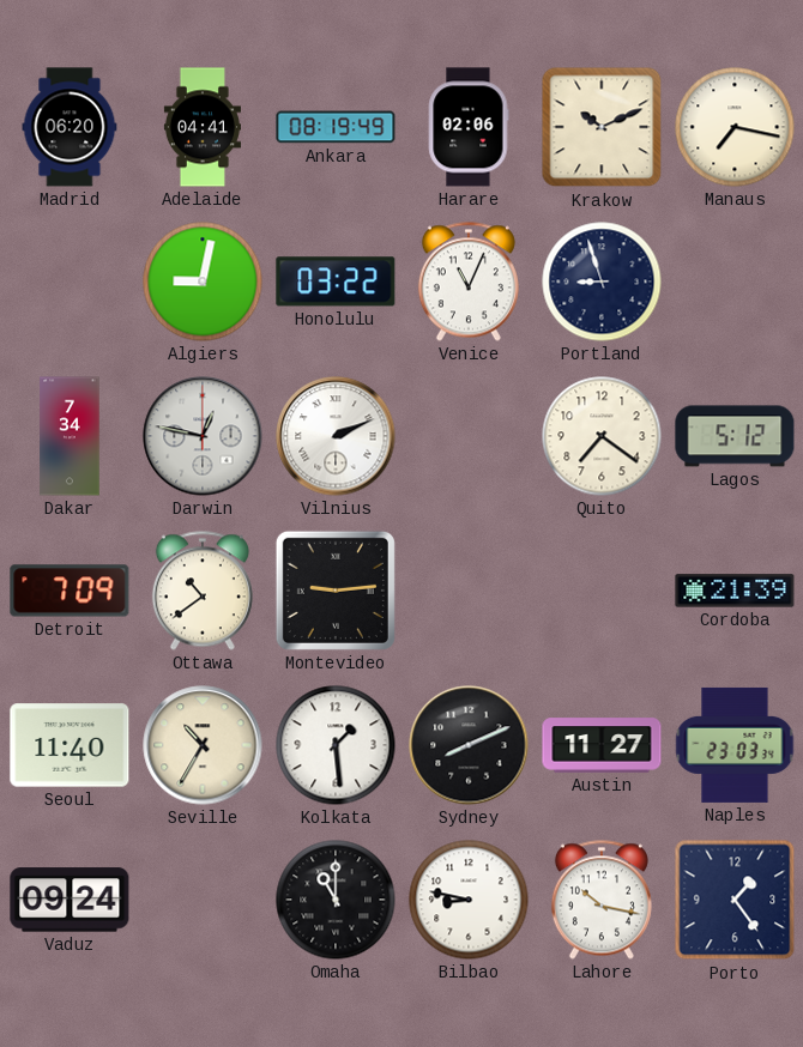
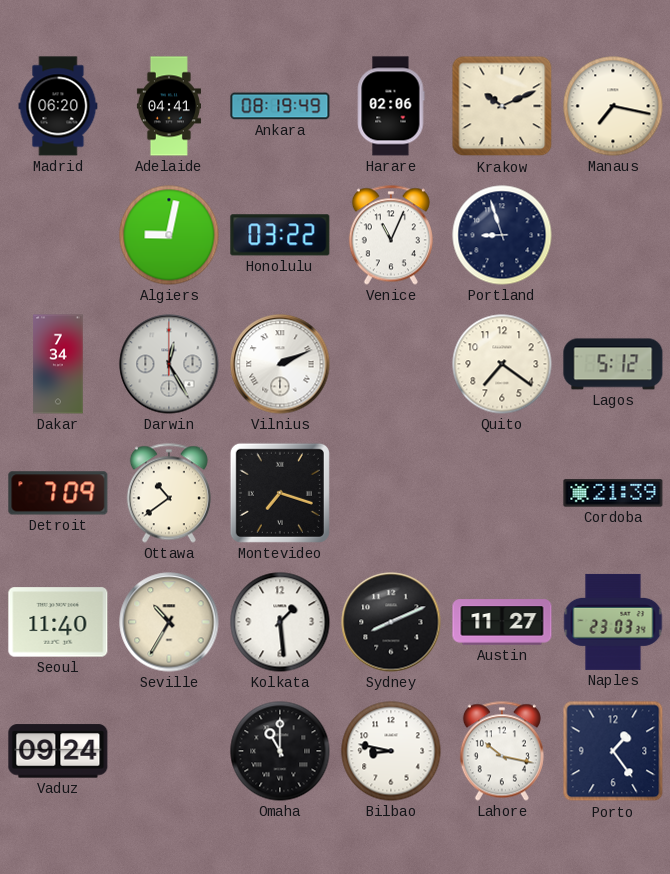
Darwin: 12:47 -> 12:25 (169, 364)
Montevideo: 9:14 -> 7:18 (280, 493)
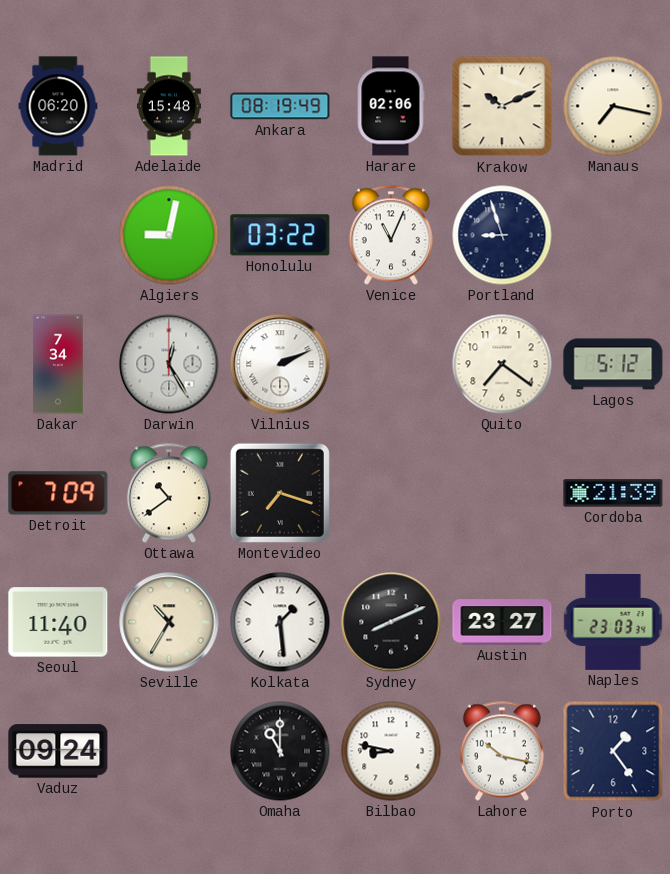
Adelaide: 04:41 -> 15:48 (169, 106)
Austin: 11:27 -> 23:27 (502, 622)
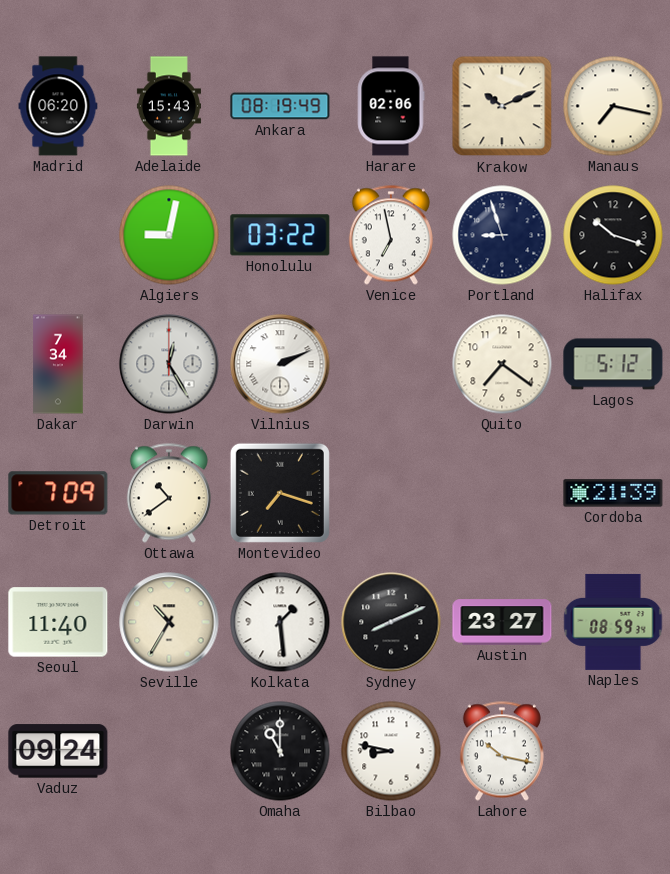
Adelaide: 15:48 -> 15:43 (169, 106)
Venice: 11:04 -> 6:58 (391, 235)
Halifax: none -> 10:18 (613, 235)
Naples: 23:03 -> 08:59 (613, 622)
Porto: 1:24 -> none (613, 751)
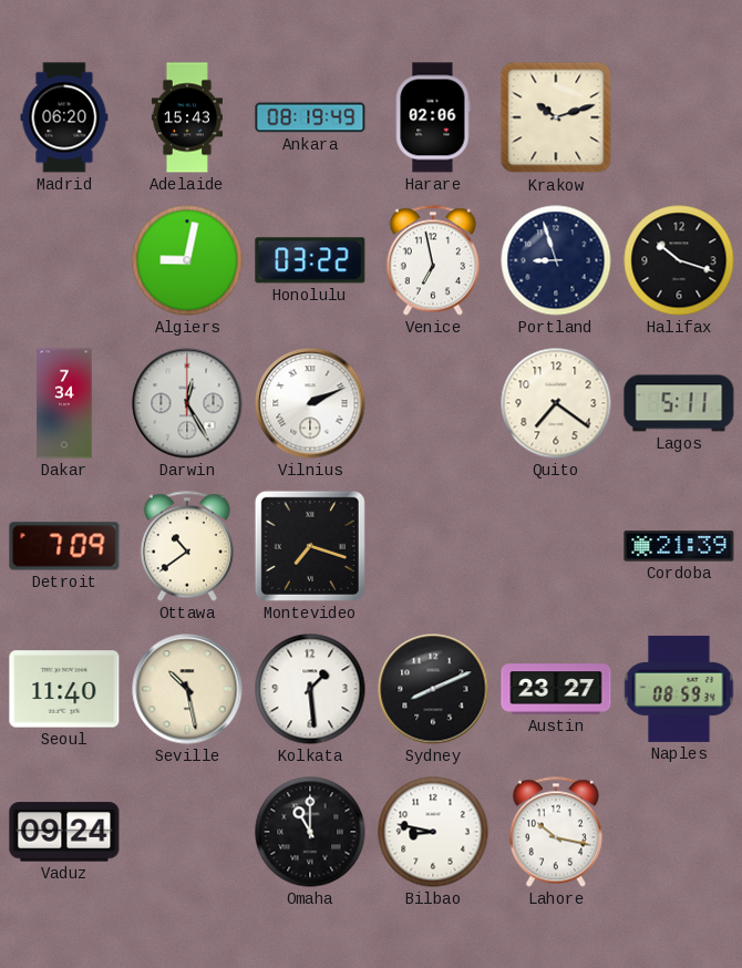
Krakow: 10:11 -> 10:12 (556, 117)
Manaus: 7:17 -> none (613, 106)
Lagos: 5:12 -> 5:11 (679, 403)
Seville: 10:35 -> 10:28 (187, 689)
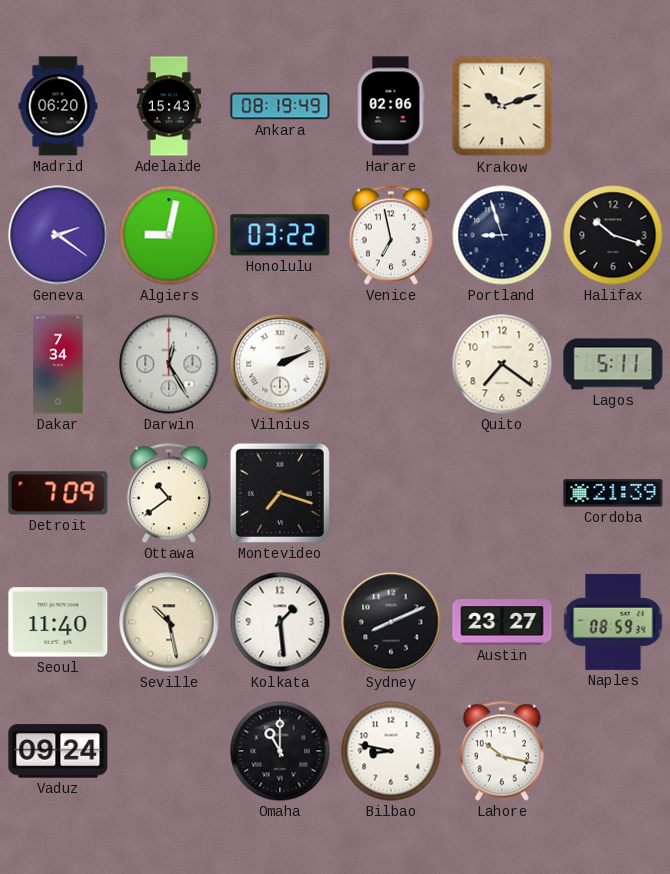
Geneva: none -> 2:21 (58, 235)
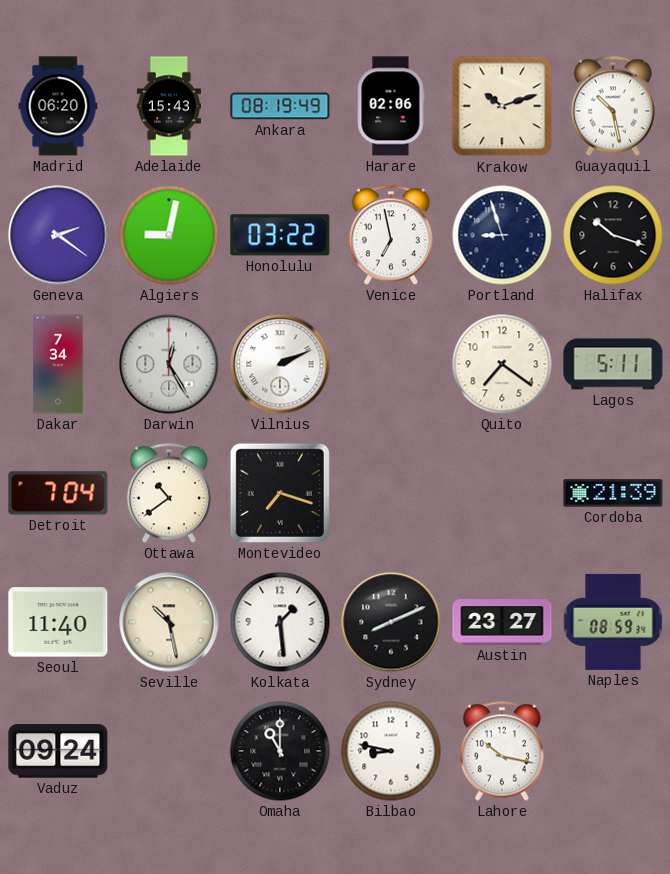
Guayaquil: none -> 10:28 (613, 106)
Detroit: 7:09 -> 7:04 (58, 493)
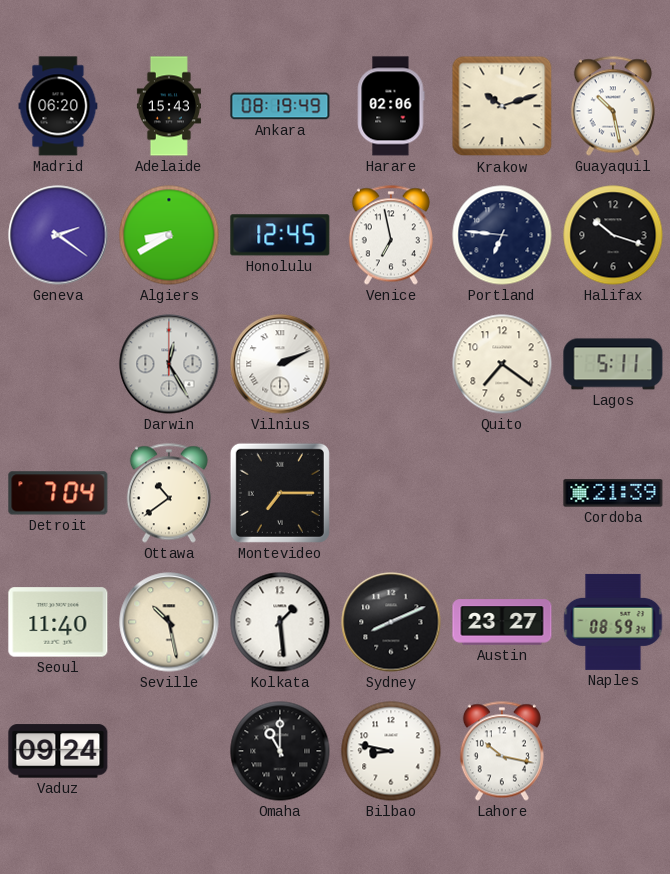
Algiers: 9:02 -> 8:40 (169, 235)
Honolulu: 03:22 -> 12:45 (280, 235)
Portland: 8:57 -> 6:46 (502, 235)
Dakar: 7:34 -> none (58, 364)
Montevideo: 7:18 -> 7:15 (280, 493)
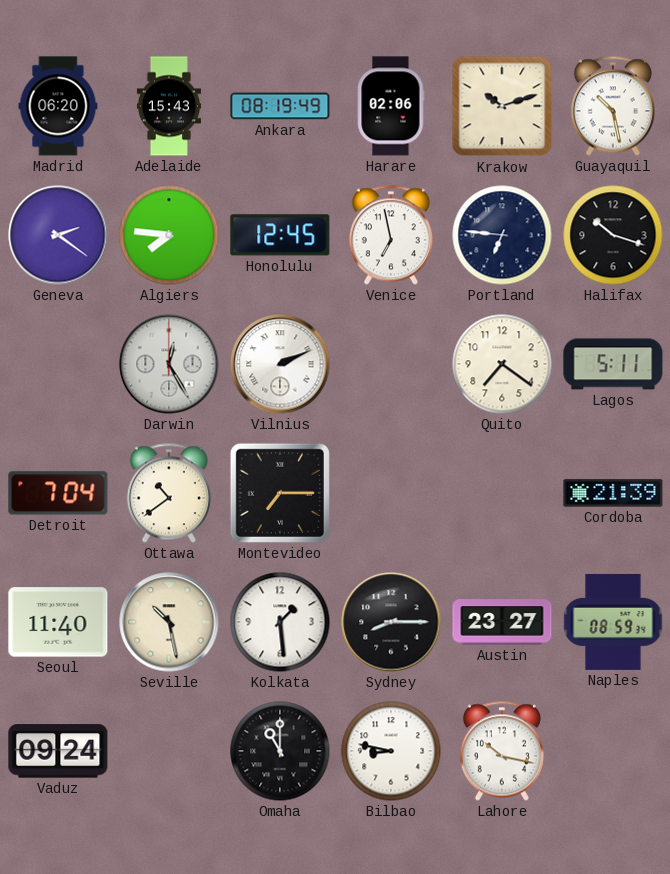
Algiers: 8:40 -> 7:46 (169, 235)
Sydney: 8:11 -> 8:15 (391, 622)
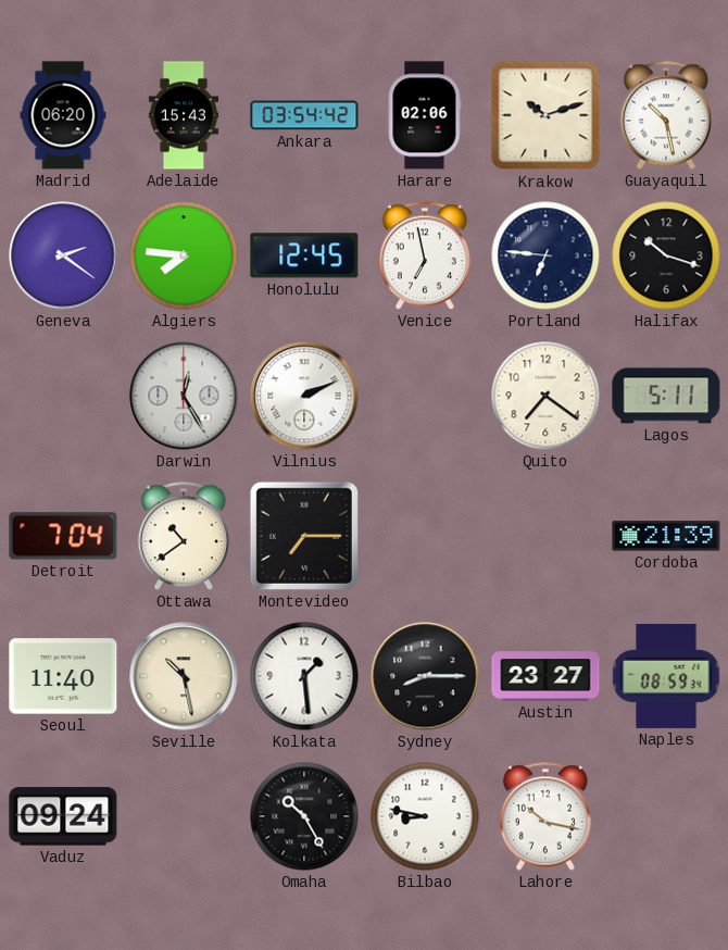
Ankara: 08:19 -> 03:54 (304, 115)
Omaha: 11:00 -> 10:25 (304, 816)
